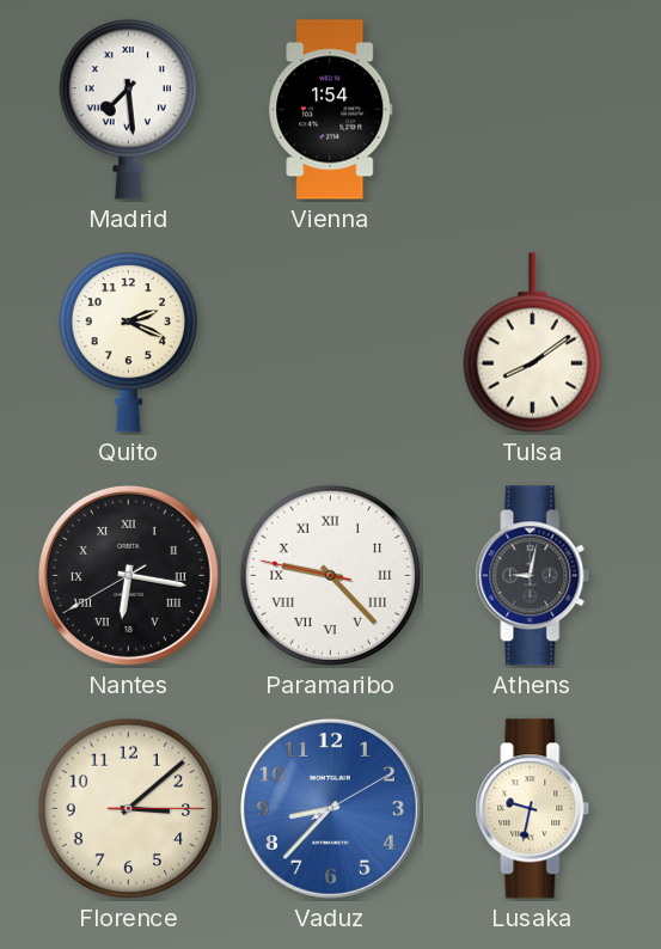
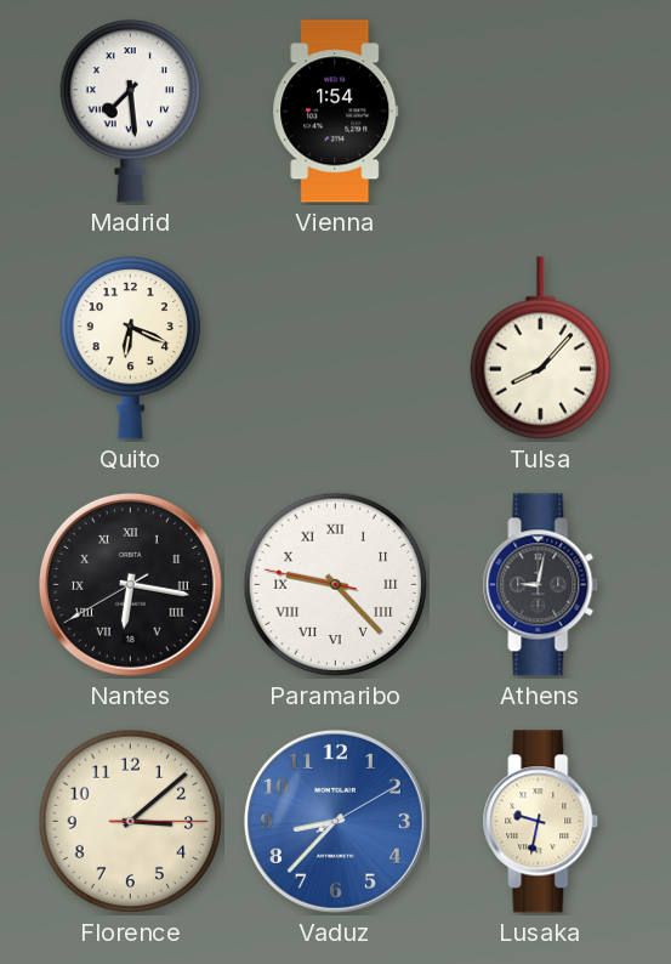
Quito: 2:19 -> 6:19 (130, 347)
Tulsa: 8:09 -> 8:07 (540, 348)
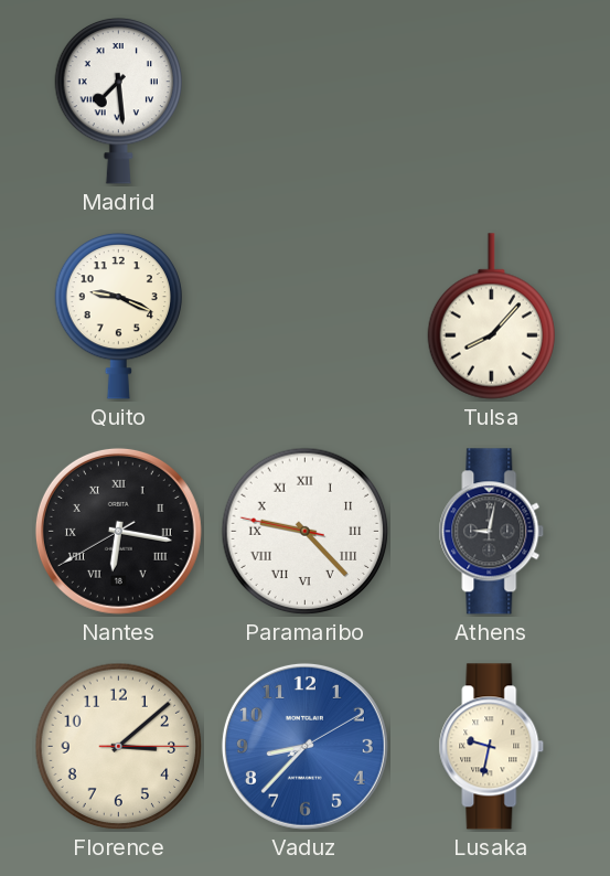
Vienna: 1:54 -> none (336, 112)
Quito: 6:19 -> 9:19 (118, 316)
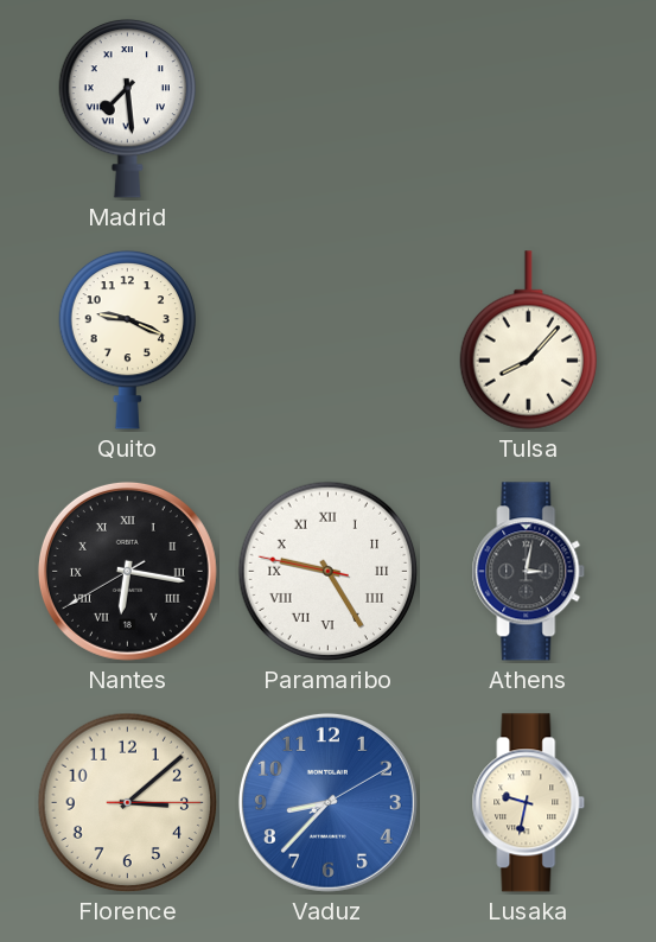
Paramaribo: 9:22 -> 9:24 (329, 572)
Athens: 9:02 -> 3:02 (529, 572)
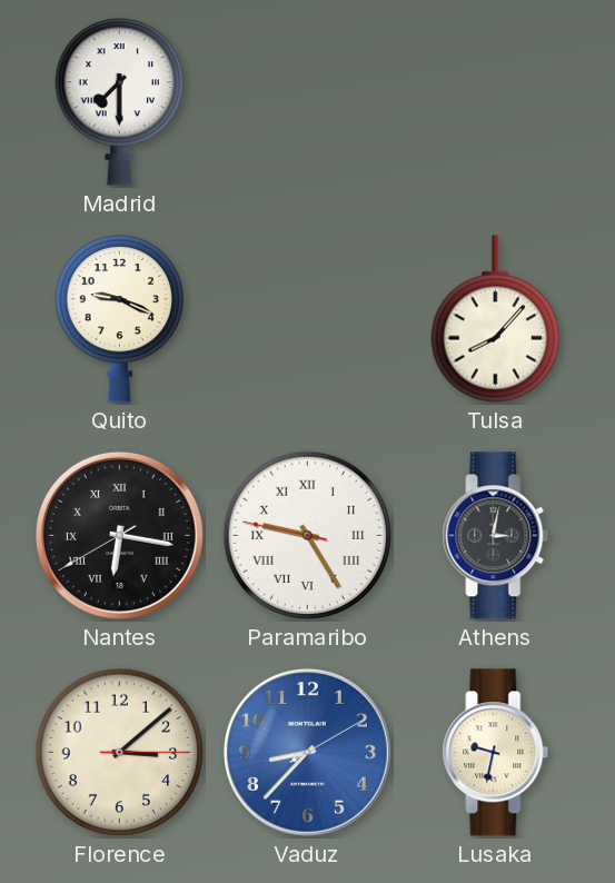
Madrid: 7:29 -> 7:30 (119, 101)
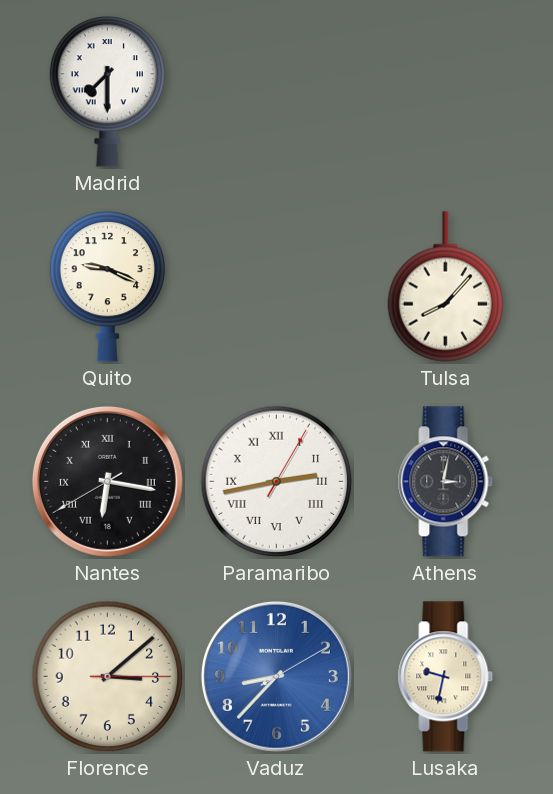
Paramaribo: 9:24 -> 2:43 (277, 482)
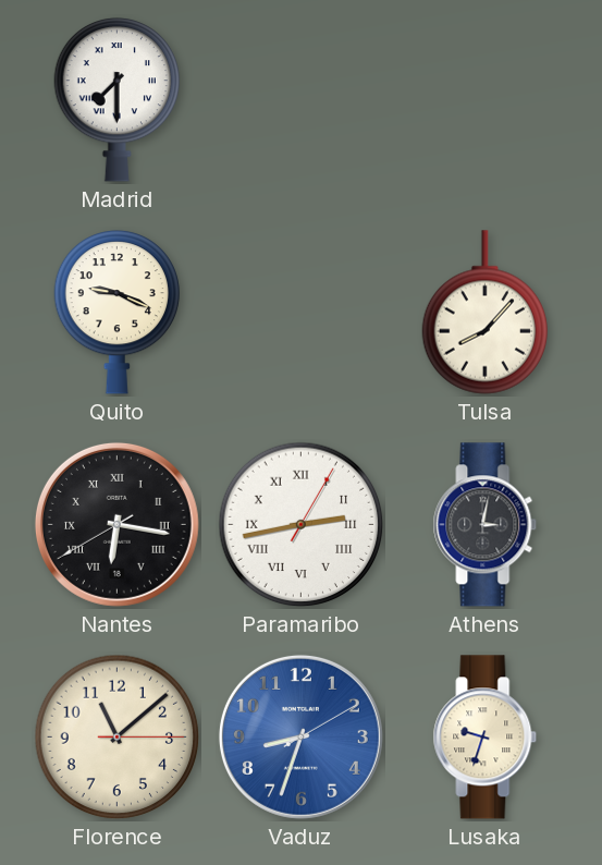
Florence: 3:08 -> 11:08 (118, 738)
Vaduz: 8:37 -> 8:33 (300, 736)
Lusaka: 9:32 -> 9:33 (486, 738)
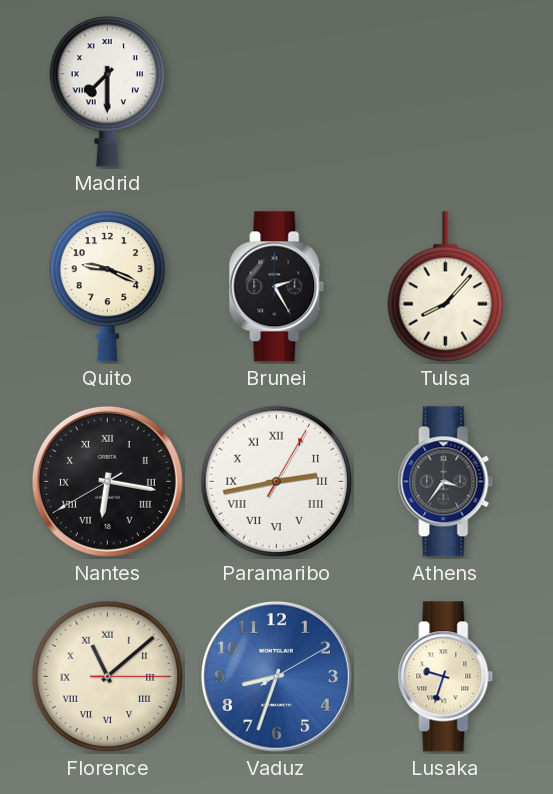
Brunei: none -> 2:25 (277, 287)
Athens: 3:02 -> 3:36 (446, 482)
Florence numerals: Arabic -> Roman (108, 677)
